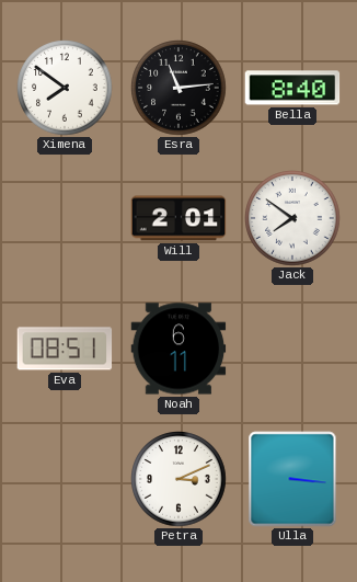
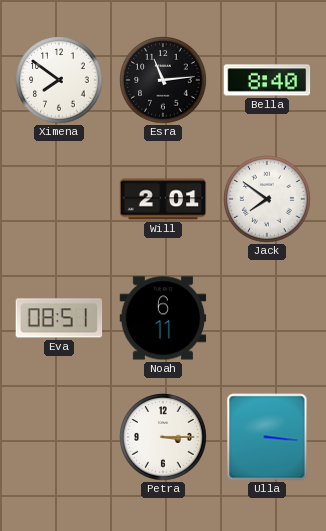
Petra: 3:11 -> 3:15 (163, 437)
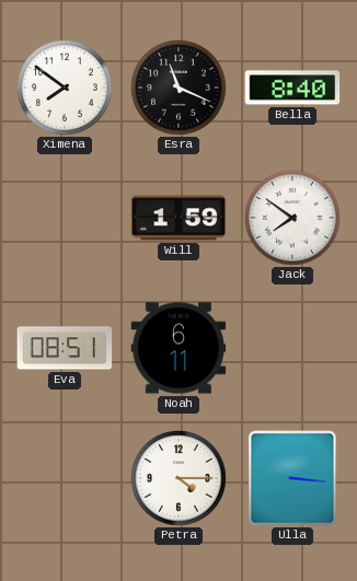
Esra: 11:14 -> 11:19 (178, 88)
Will: 2:01 -> 1:59 (178, 218)
Petra: 3:15 -> 4:15 (178, 478)
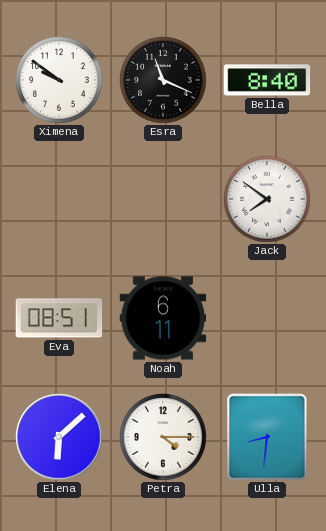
Ximena: 7:51 -> 9:51 (59, 80)
Will: 1:59 -> none (178, 218)
Elena: none -> 6:08 (59, 437)
Ulla: 3:16 -> 8:31 (267, 437)
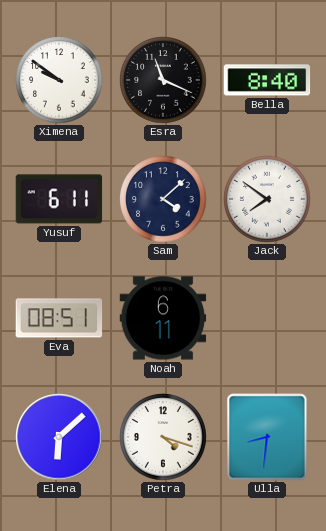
Yusuf: none -> 6:11 (59, 199)
Sam: none -> 4:08 (163, 199)
Petra: 4:15 -> 4:18 (163, 437)
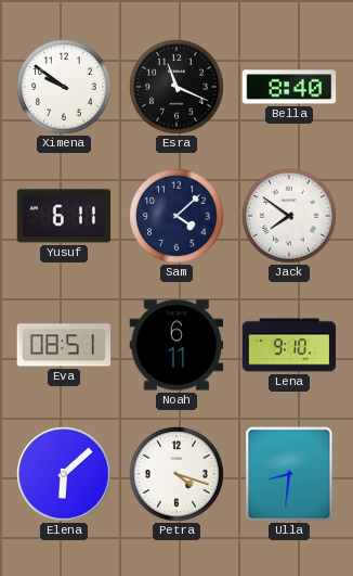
Lena: none -> 9:10 (289, 345)
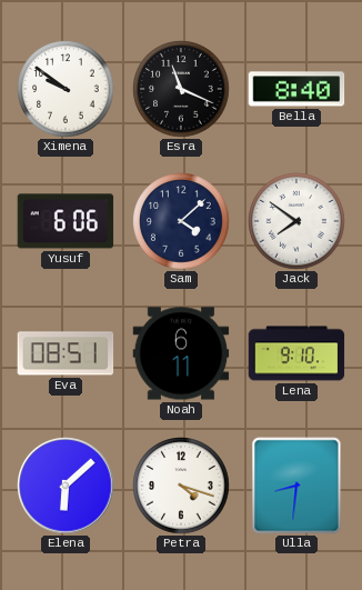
Yusuf: 6:11 -> 6:06 (66, 221)
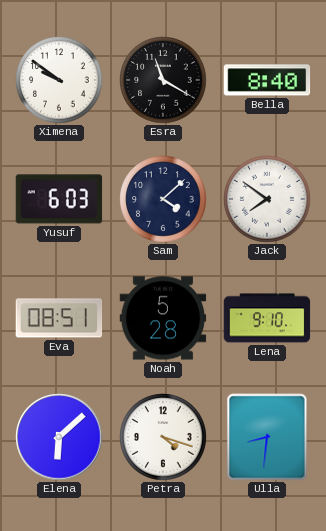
Esra: 11:19 -> 11:20 (163, 80)
Yusuf: 6:06 -> 6:03 (59, 199)
Noah: 6:11 -> 5:28 (163, 318)
